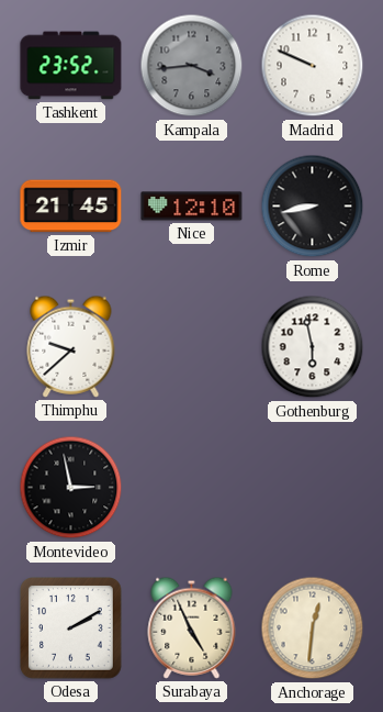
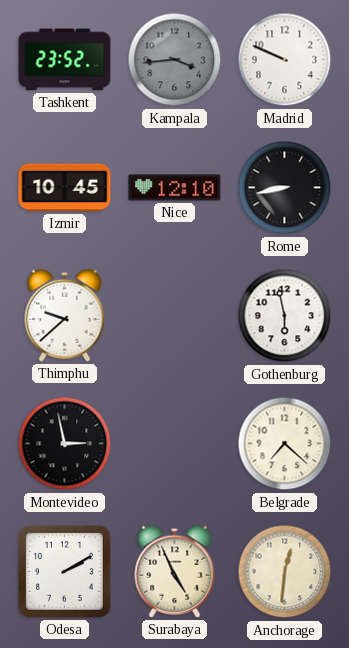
Izmir: 21:45 -> 10:45 (65, 188)
Belgrade: none -> 7:22 (285, 444)
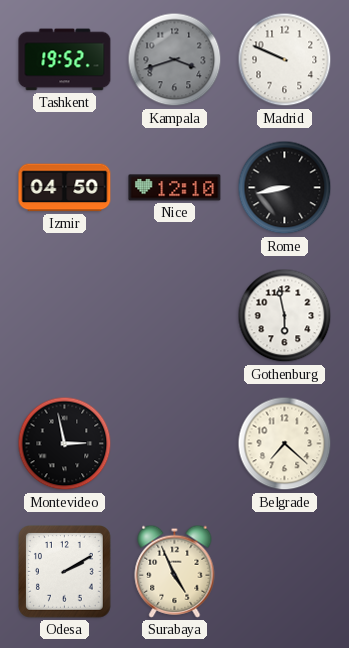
Tashkent: 23:52 -> 19:52 (65, 60)
Kampala: 3:44 -> 3:42 (175, 60)
Izmir: 10:45 -> 04:50 (65, 188)
Thimphu: 9:38 -> none (65, 315)
Anchorage: 12:31 -> none (285, 572)
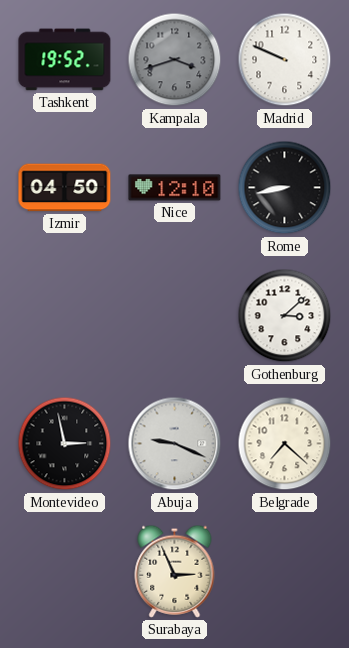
Gothenburg: 5:58 -> 3:08 (285, 316)
Abuja: none -> 9:19 (175, 444)
Odesa: 2:10 -> none (65, 572)
Surabaya: 4:56 -> 2:56 (175, 571)
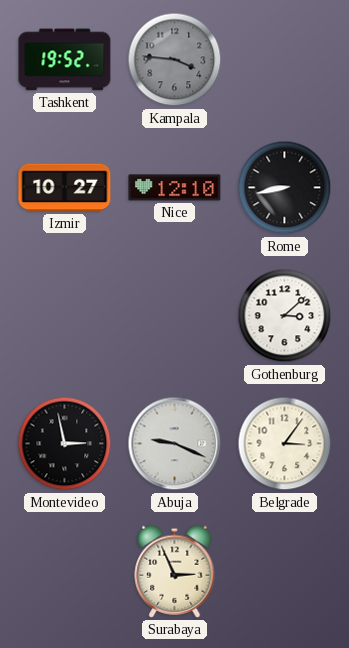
Kampala: 3:42 -> 3:46 (175, 60)
Madrid: 9:49 -> none (285, 60)
Izmir: 04:50 -> 10:27 (65, 188)
Belgrade: 7:22 -> 3:06 (285, 444)
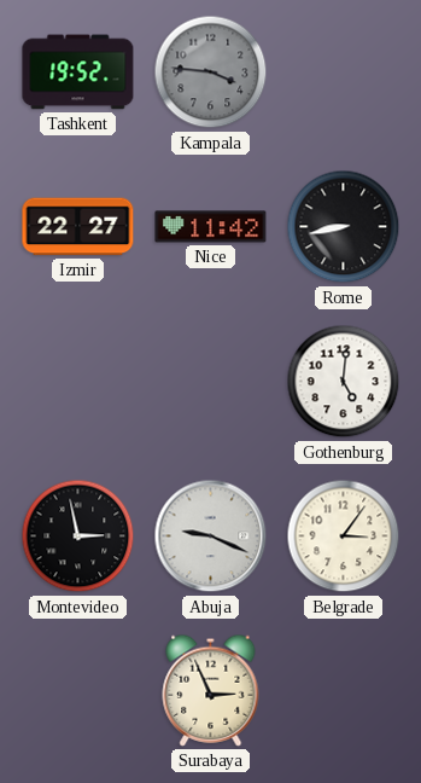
Izmir: 10:27 -> 22:27 (78, 227)
Nice: 12:10 -> 11:42 (211, 227)
Gothenburg: 3:08 -> 5:01 (344, 382)
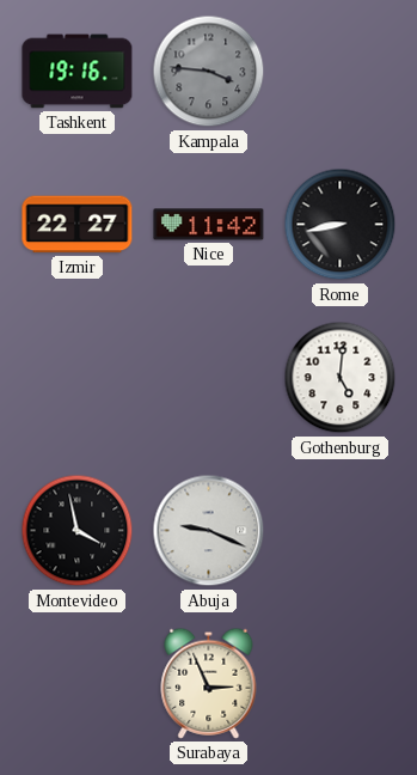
Tashkent: 19:52 -> 19:16 (78, 72)
Montevideo: 2:58 -> 3:58 (78, 531)
Belgrade: 3:06 -> none (344, 536)
